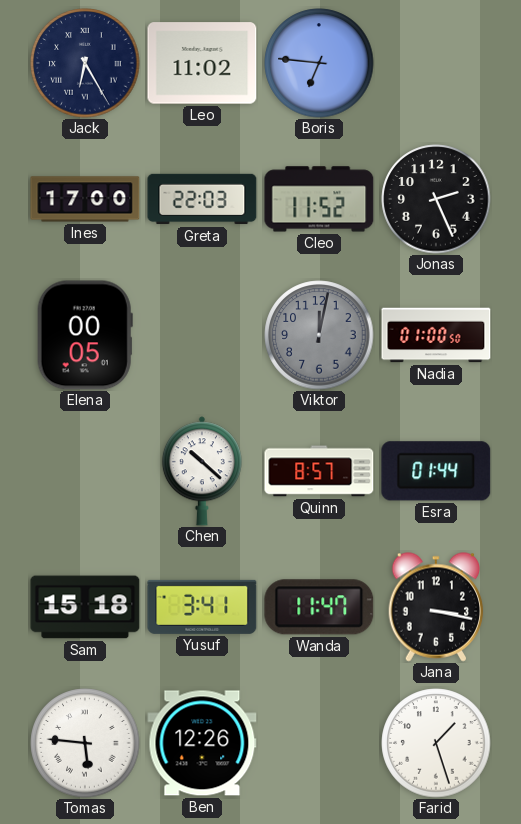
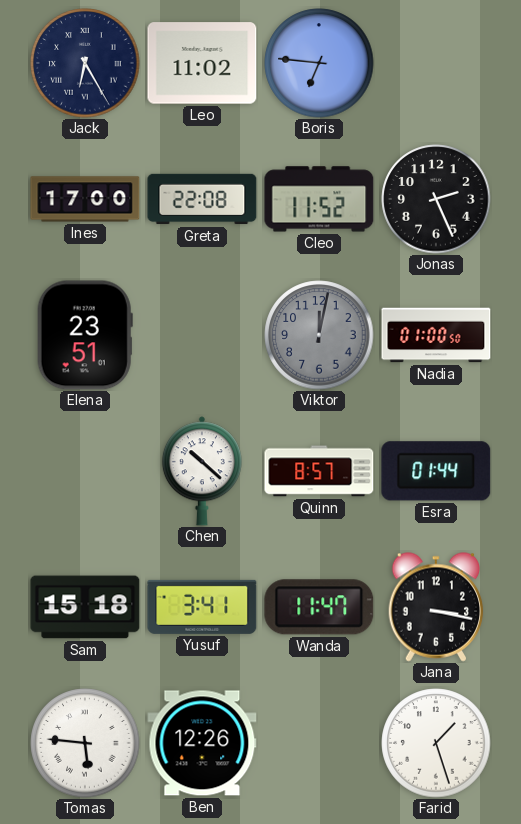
Greta: 22:03 -> 22:08 (202, 199)
Elena: 00:05 -> 23:51 (85, 335)
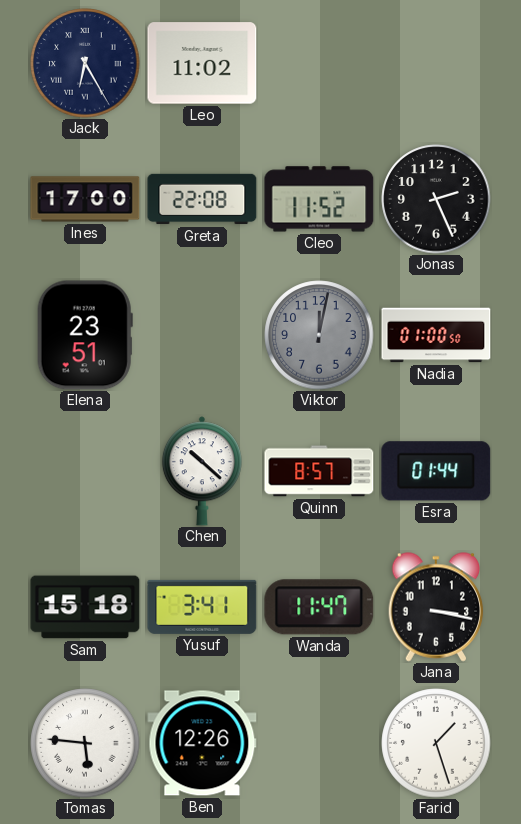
Boris: 6:46 -> none (319, 63)
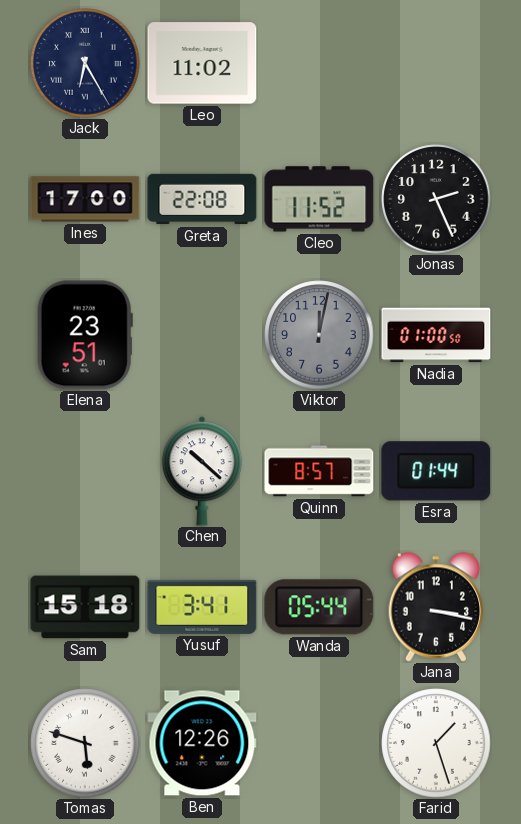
Wanda: 11:47 -> 05:44 (319, 607)
Tomas: 5:46 -> 5:48 (85, 743)
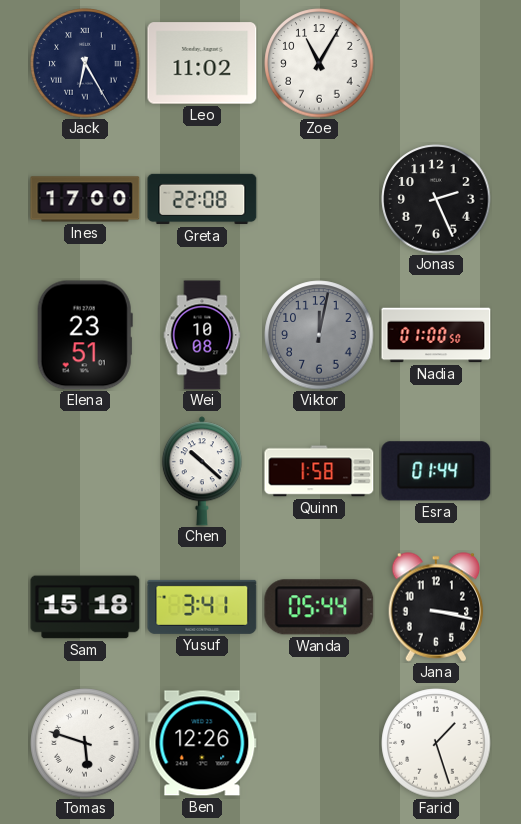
Zoe: none -> 11:05 (319, 63)
Cleo: 11:52 -> none (319, 199)
Wei: none -> 10:08 (202, 335)
Quinn: 8:57 -> 1:58 (319, 471)
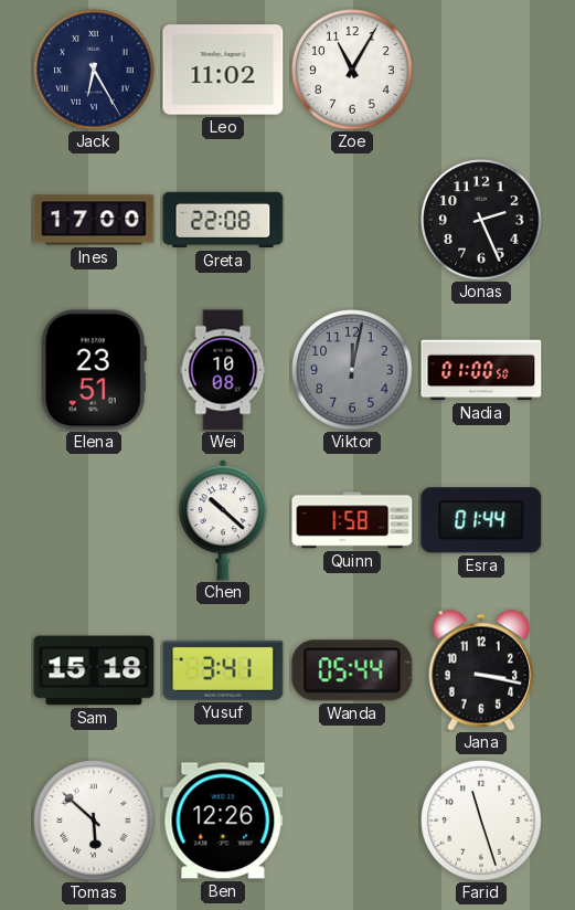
Tomas: 5:48 -> 5:52 (94, 821)
Farid: 1:27 -> 11:27 (481, 821)
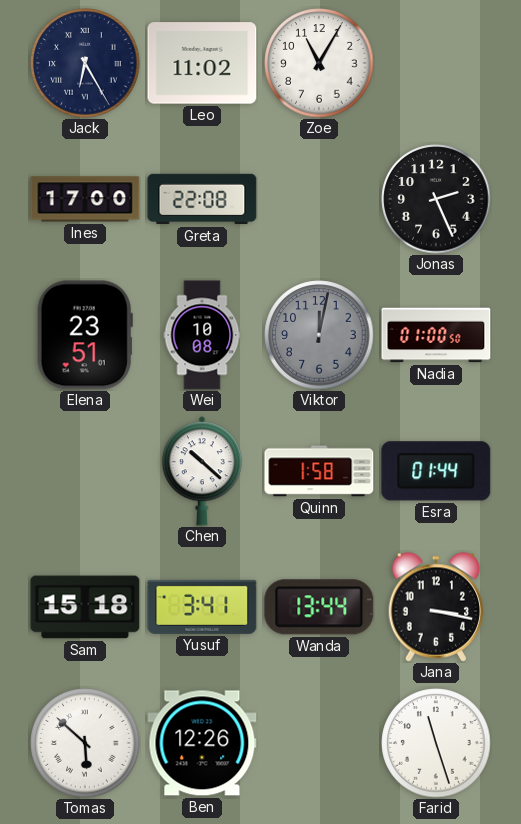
Wanda: 05:44 -> 13:44 (319, 607)
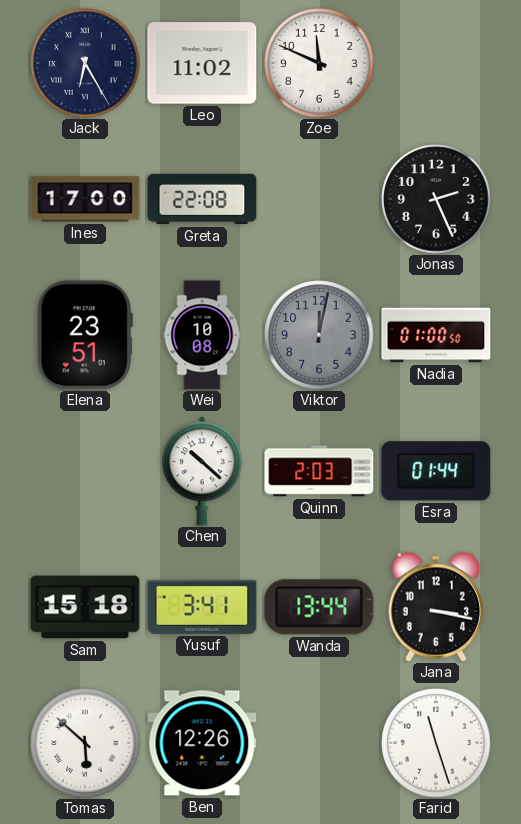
Zoe: 11:05 -> 11:49 (319, 63)
Quinn: 1:58 -> 2:03 (319, 471)
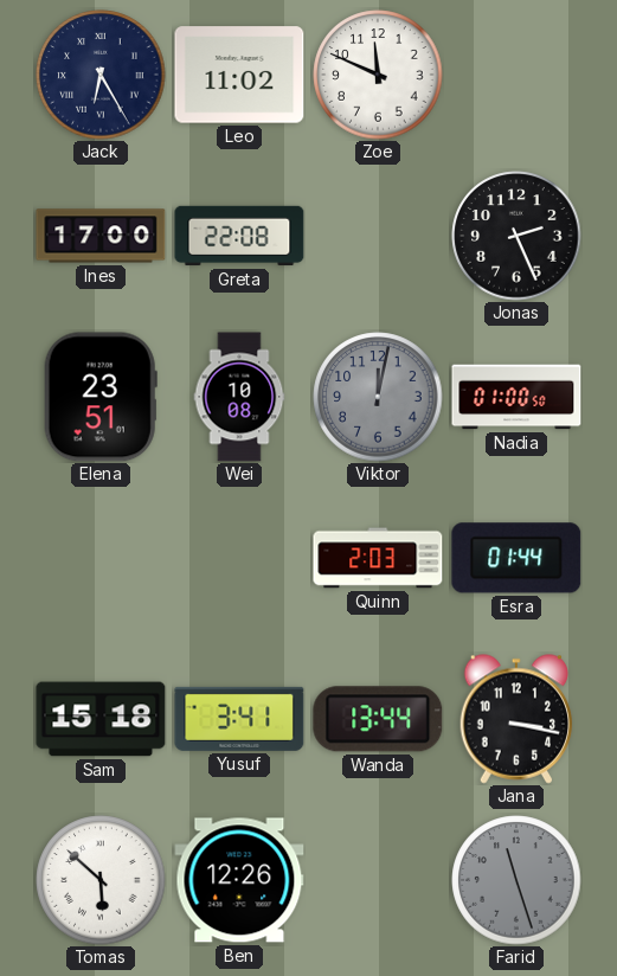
Chen: 10:22 -> none (202, 471)
Farid dial: white -> grey (516, 880)
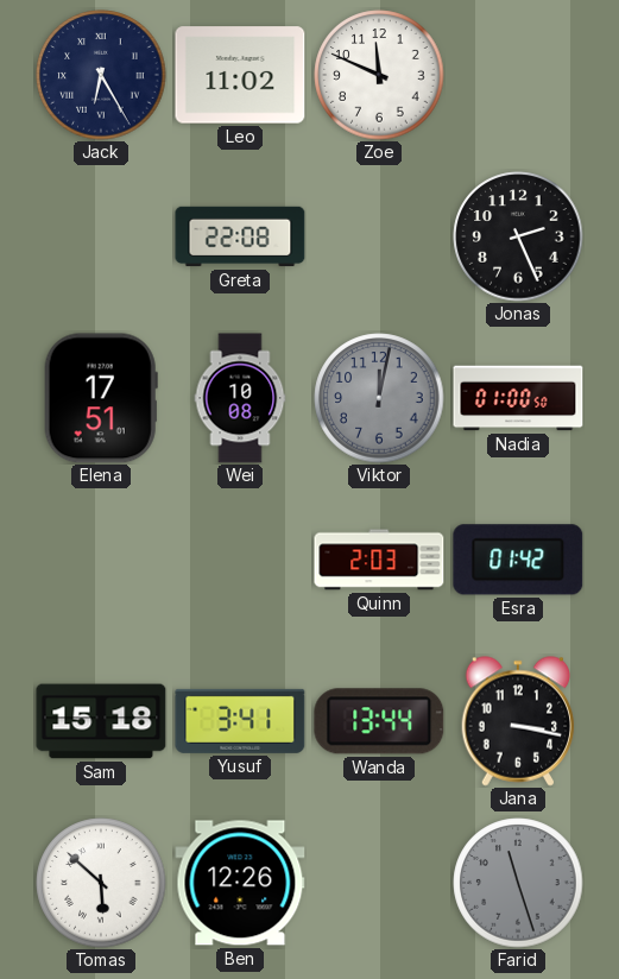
Ines: 17:00 -> none (101, 236)
Elena: 23:51 -> 17:51 (101, 398)
Esra: 01:44 -> 01:42 (518, 560)
